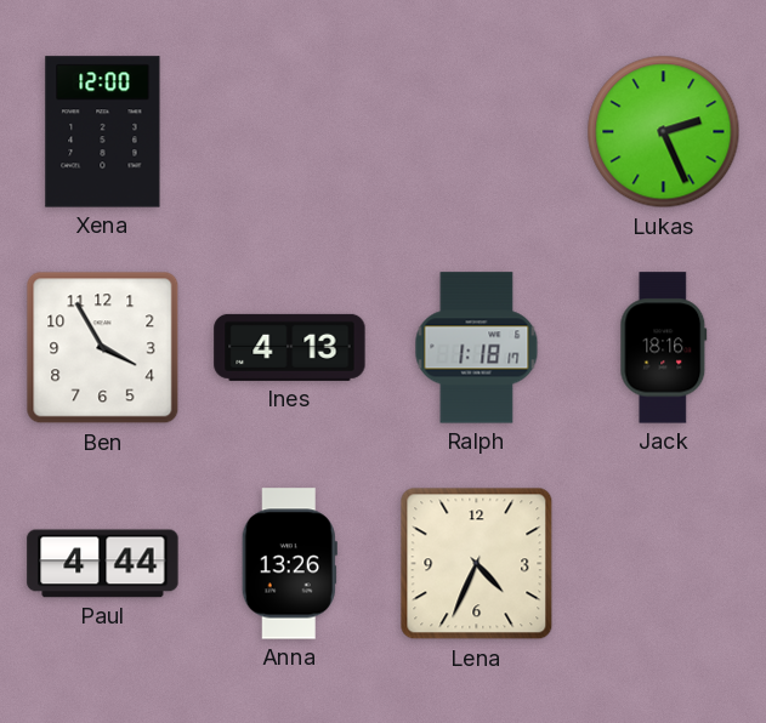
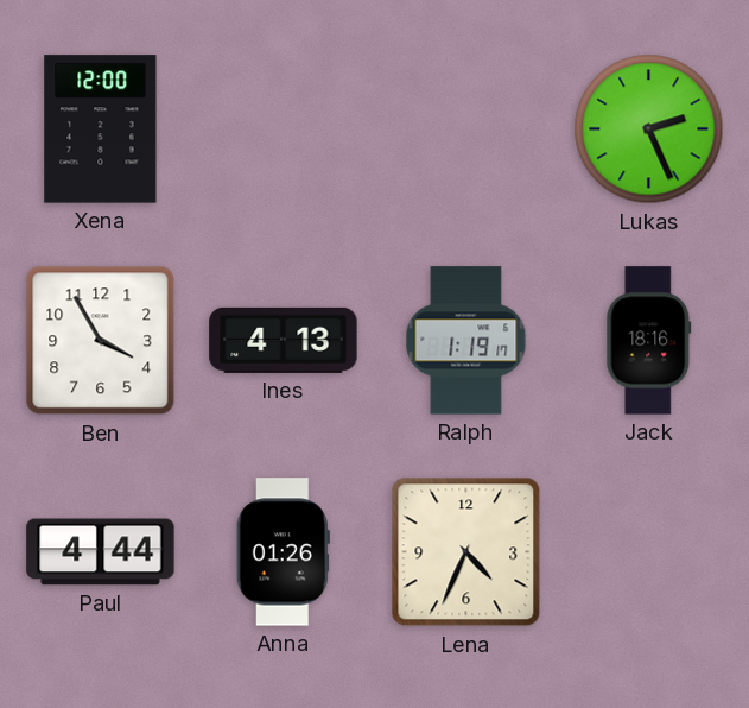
Ralph: 1:18 -> 1:19 (466, 341)
Anna: 13:26 -> 01:26 (283, 552)
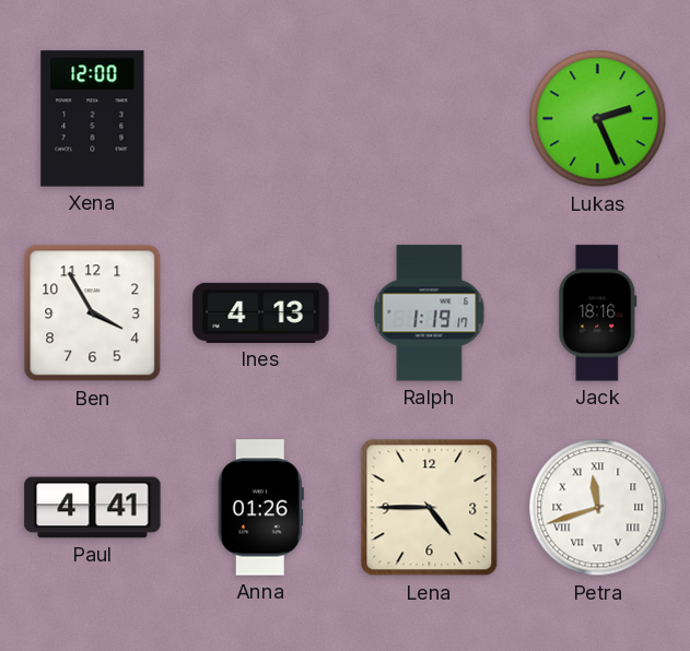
Paul: 4:44 -> 4:41 (93, 508)
Lena: 4:34 -> 4:45 (430, 508)
Petra: none -> 11:42 (598, 508)
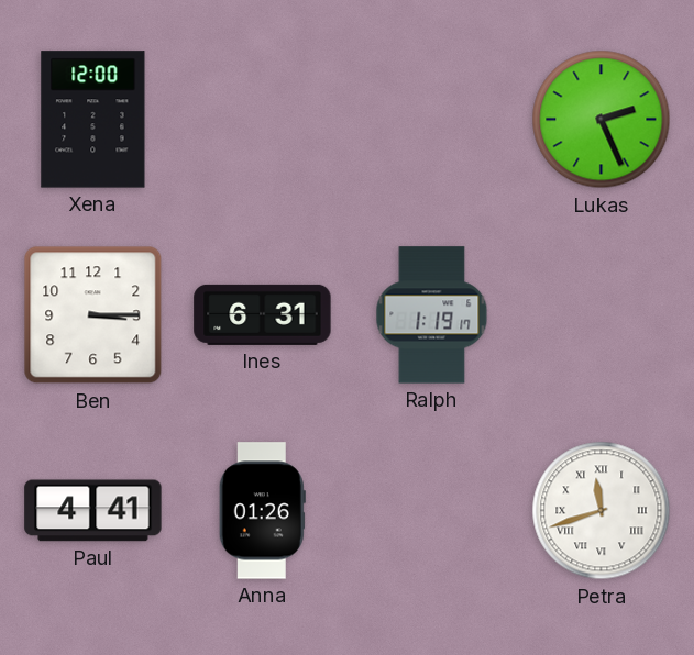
Ben: 3:55 -> 3:15 (93, 315)
Ines: 4:13 -> 6:31 (263, 314)
Jack: 18:16 -> none (598, 313)
Lena: 4:45 -> none (430, 508)
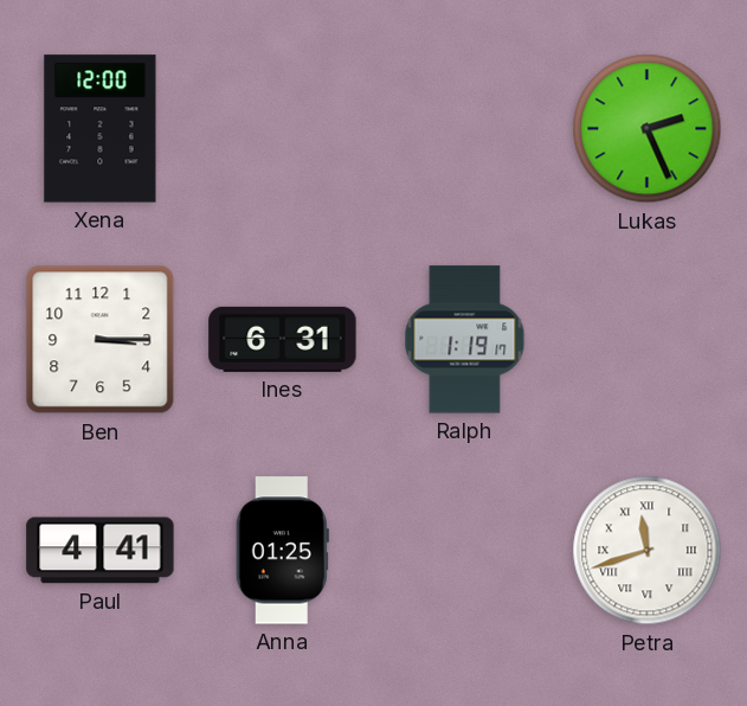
Anna: 01:26 -> 01:25 (282, 551)
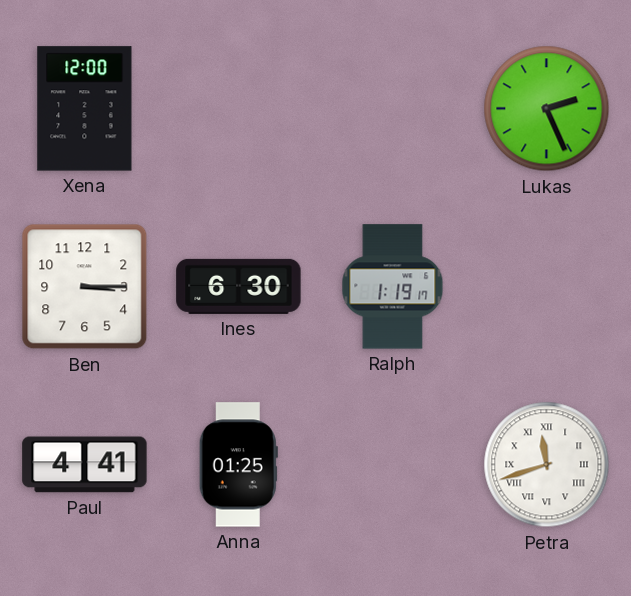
Ines: 6:31 -> 6:30 (239, 286)
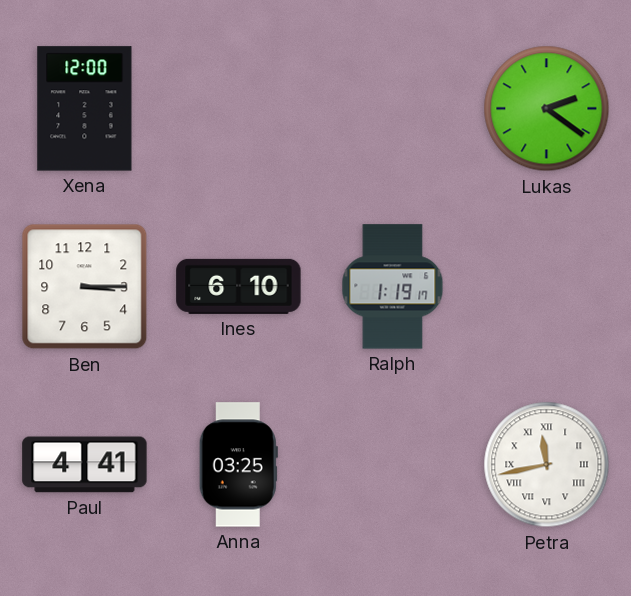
Lukas: 2:26 -> 2:21 (547, 109)
Ines: 6:30 -> 6:10 (239, 286)
Anna: 01:25 -> 03:25 (238, 465)
Petra: 11:42 -> 11:43 (547, 465)
